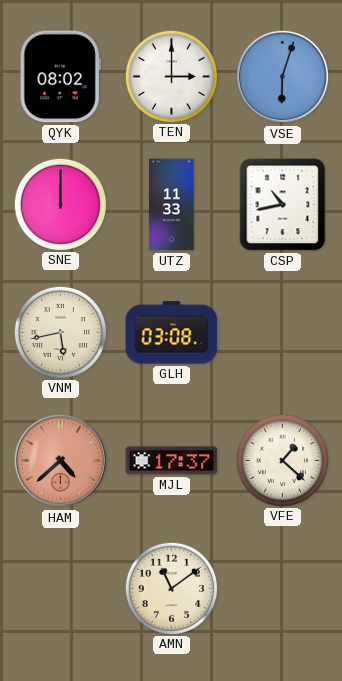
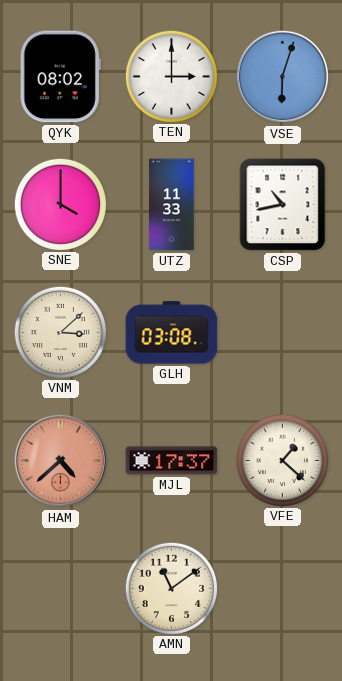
SNE: 12:00 -> 4:00 (60, 204)
VNM: 5:43 -> 3:08 (60, 332)
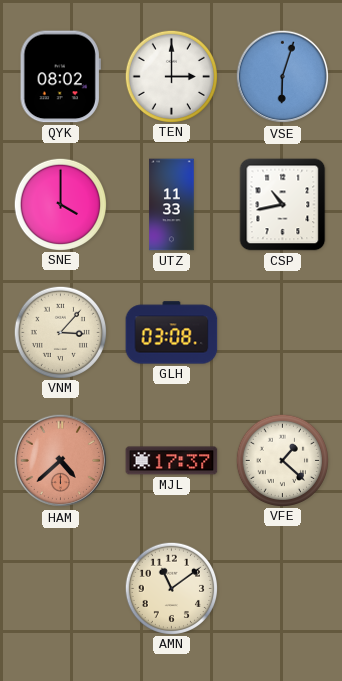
VNM: 3:08 -> 3:07 (60, 332)
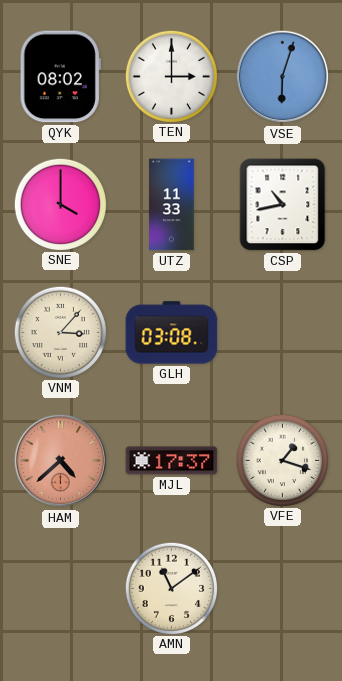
VFE: 1:22 -> 1:18 (282, 460)
